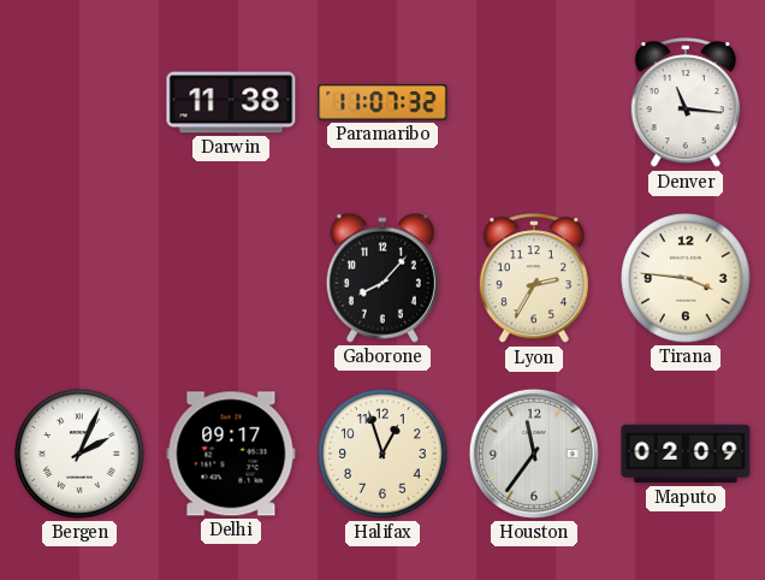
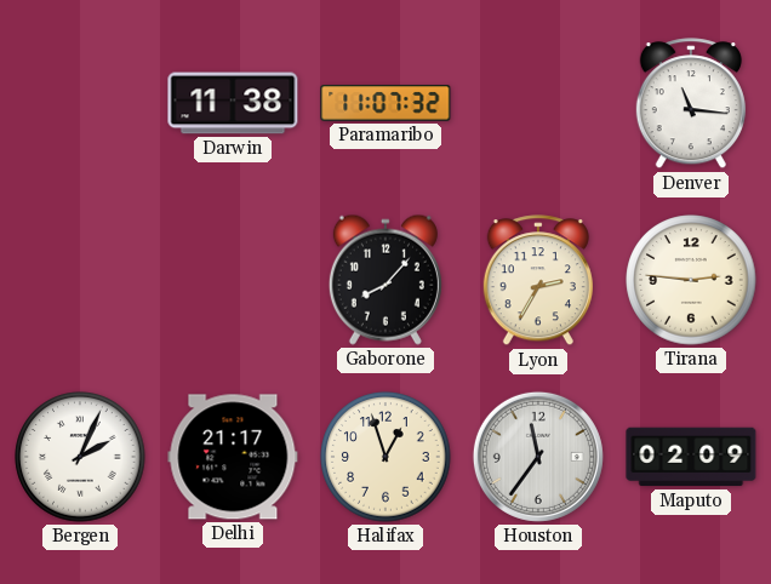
Tirana: 3:46 -> 2:46 (691, 280)
Delhi: 09:17 -> 21:17 (233, 457)
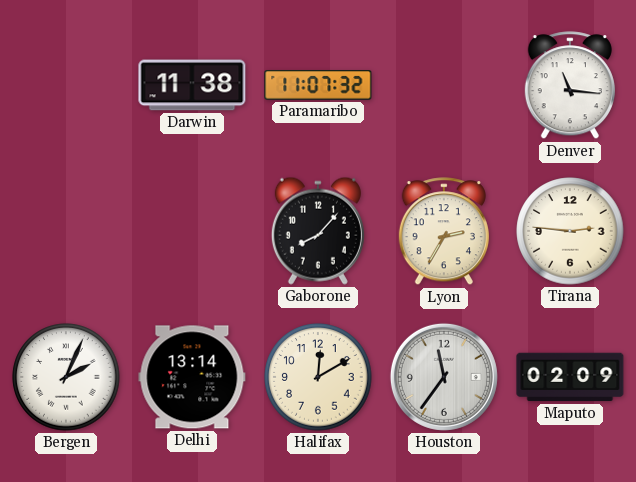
Delhi: 21:17 -> 13:14 (192, 377)
Halifax: 12:57 -> 12:10 (318, 377)
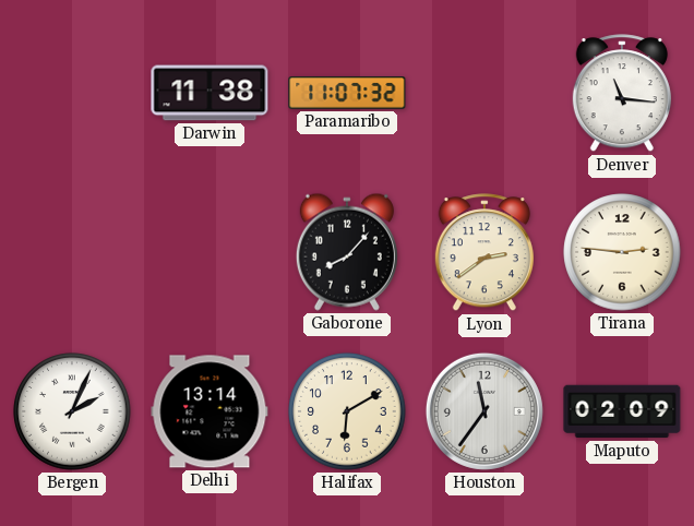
Lyon: 2:35 -> 2:39 (484, 253)
Halifax: 12:10 -> 6:10 (347, 411)
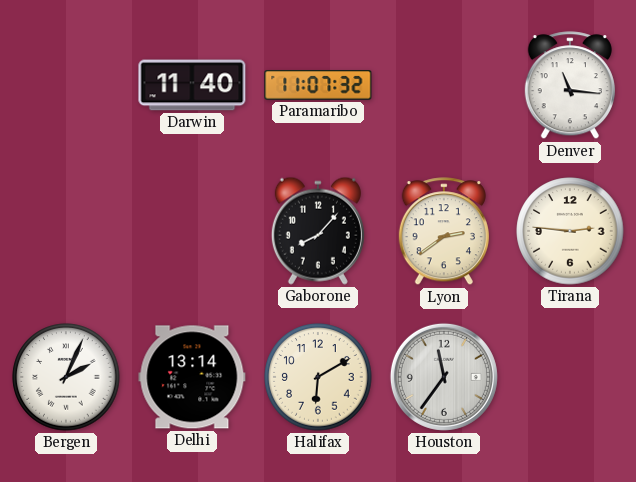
Darwin: 11:38 -> 11:40 (192, 85)
Maputo: 02:09 -> none (622, 411)
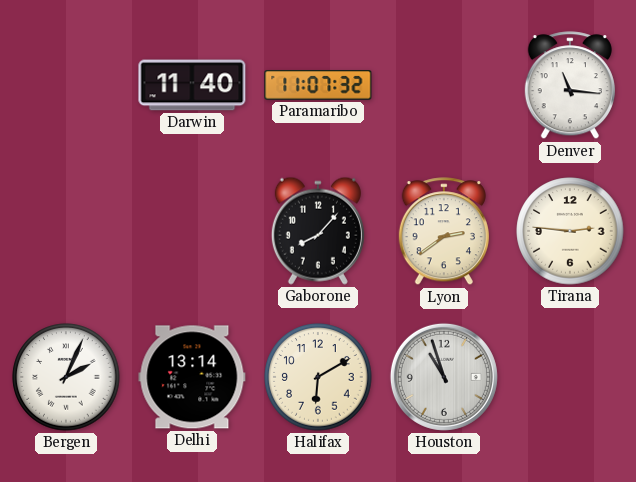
Houston: 11:36 -> 10:57 (444, 377)
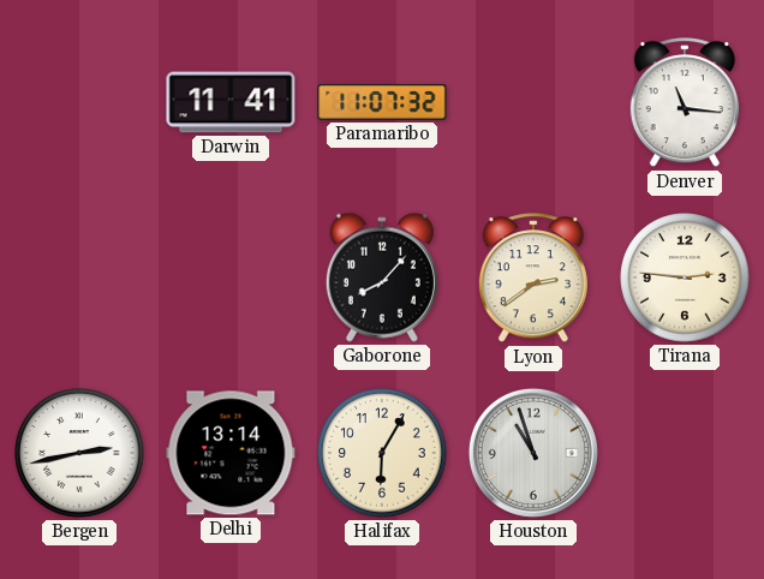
Darwin: 11:40 -> 11:41 (231, 102)
Bergen: 2:04 -> 2:43 (79, 453)
Halifax: 6:10 -> 6:05 (382, 453)
